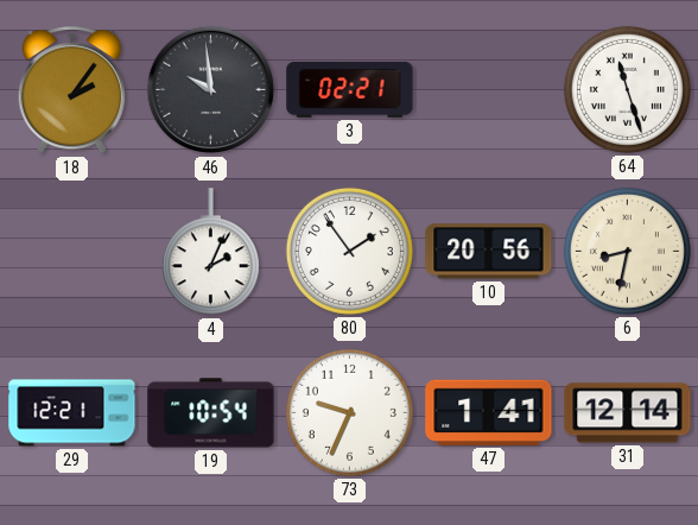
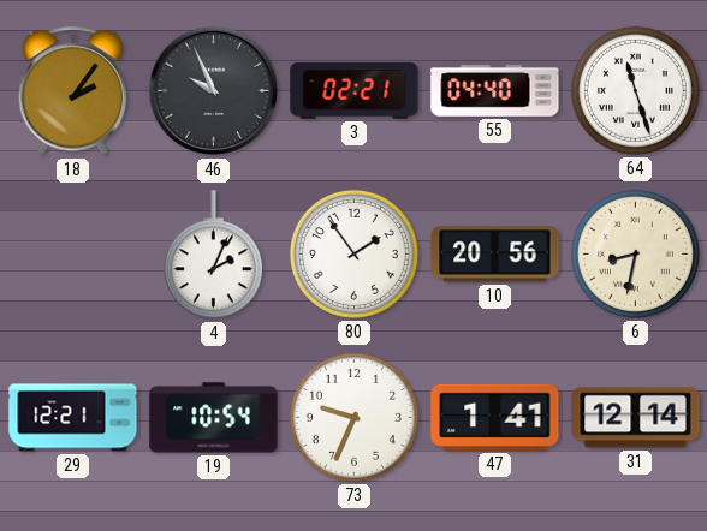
46: 9:59 -> 9:56 (214, 91)
55: none -> 04:40 (495, 91)
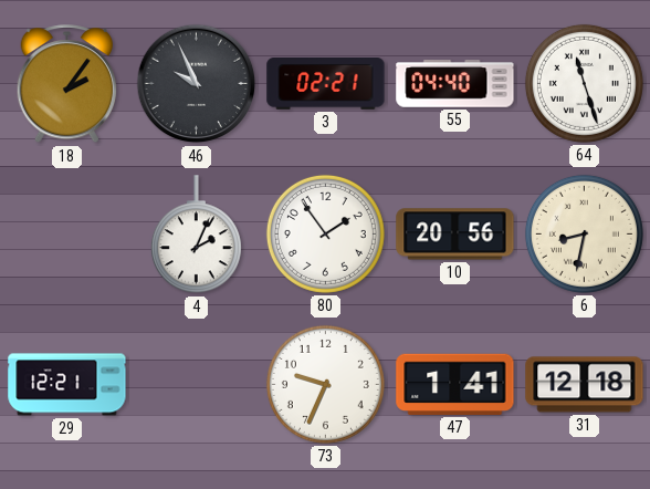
19: 10:54 -> none (214, 418)
31: 12:14 -> 12:18 (585, 385)
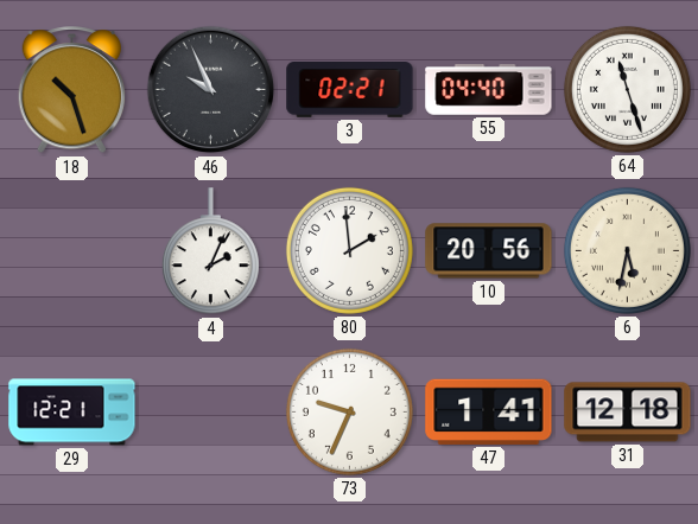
18: 2:06 -> 10:27 (71, 90)
80: 1:54 -> 1:59 (349, 250)
6: 8:32 -> 5:32 (627, 250)
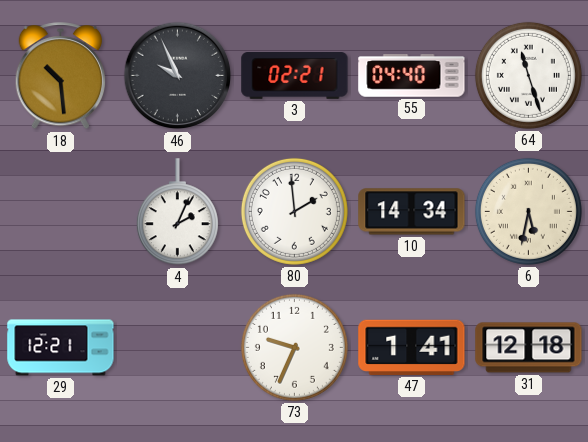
18: 10:27 -> 10:29 (60, 76)
10: 20:56 -> 14:34 (412, 212)
